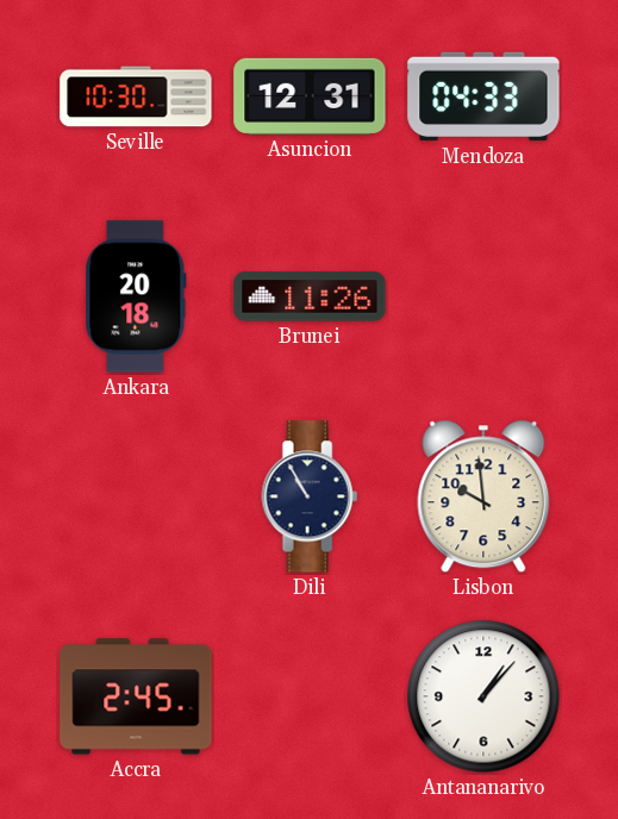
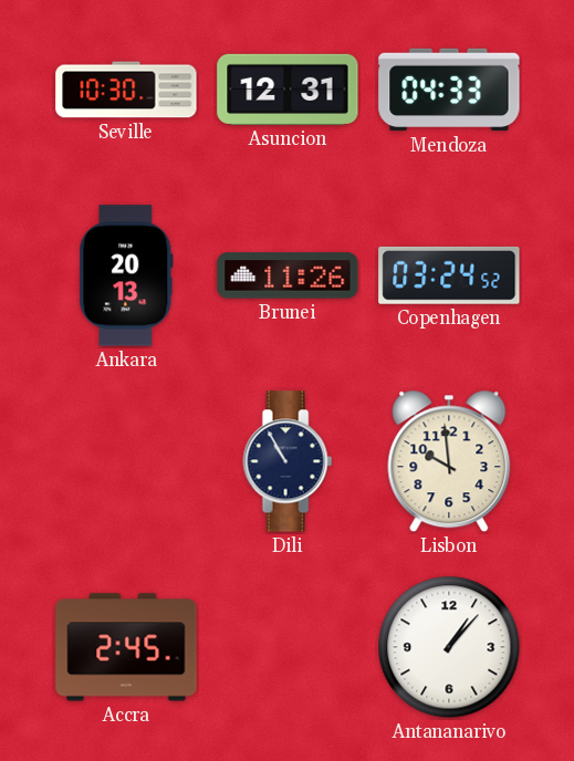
Ankara: 20:18 -> 20:13 (126, 275)
Copenhagen: none -> 03:24 (449, 275)
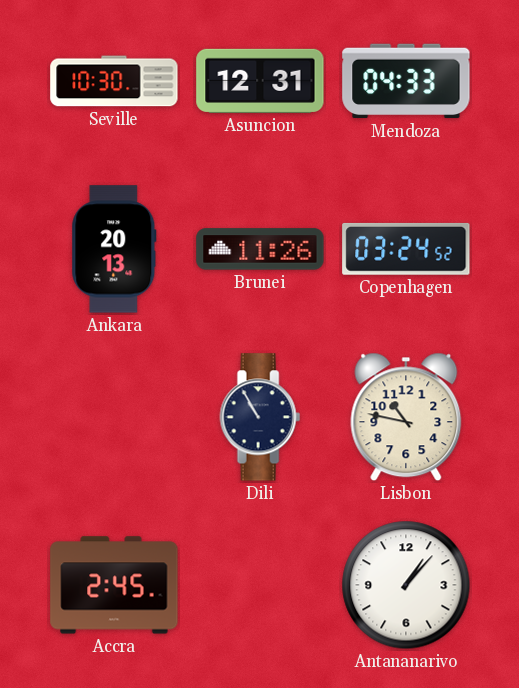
Lisbon: 9:59 -> 10:47 (406, 417)
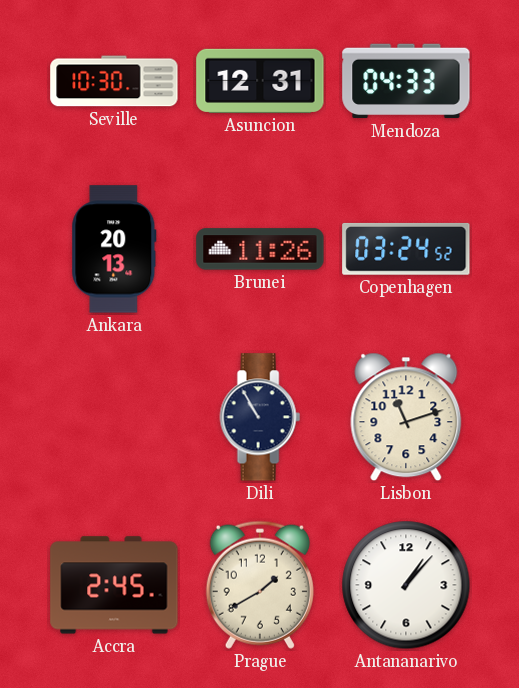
Lisbon: 10:47 -> 11:12 (406, 417)
Prague: none -> 1:40 (260, 585)
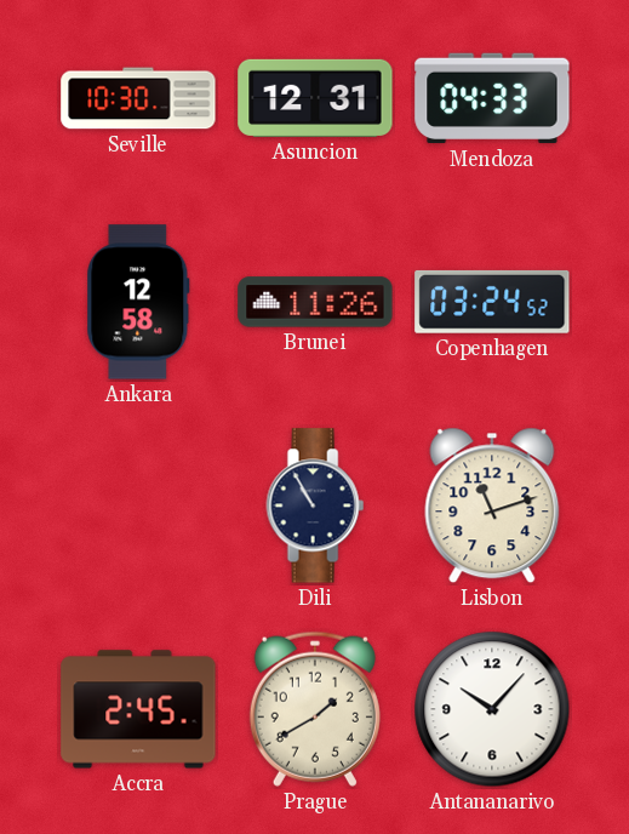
Ankara: 20:13 -> 12:58 (138, 302)
Antananarivo: 1:07 -> 10:07 (492, 709)
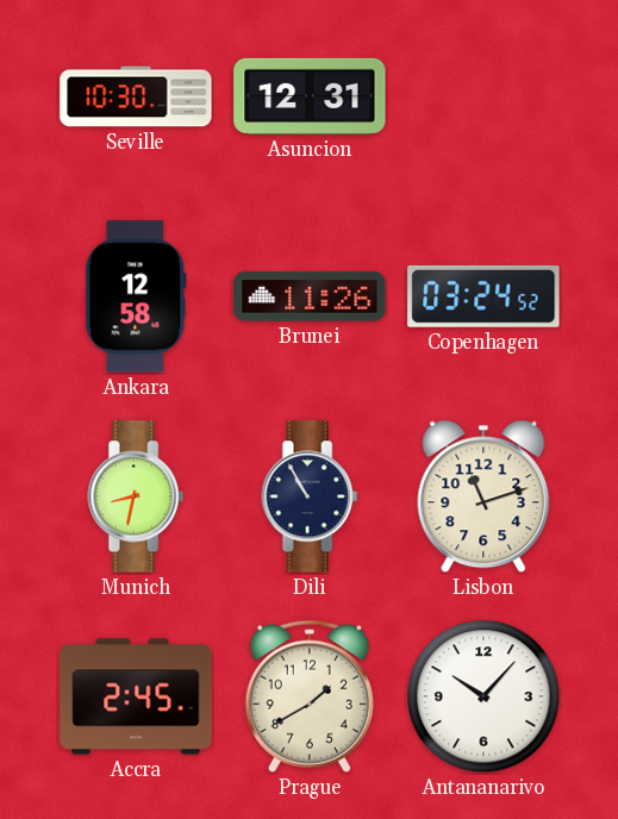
Mendoza: 04:33 -> none (492, 98)
Munich: none -> 8:32 (136, 496)
